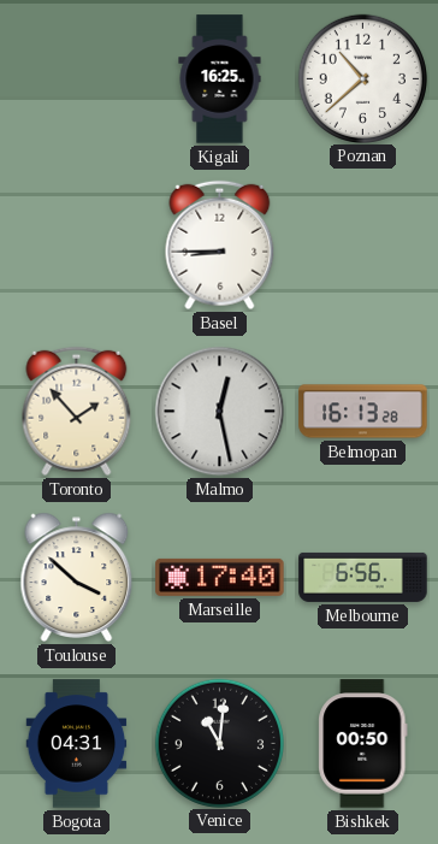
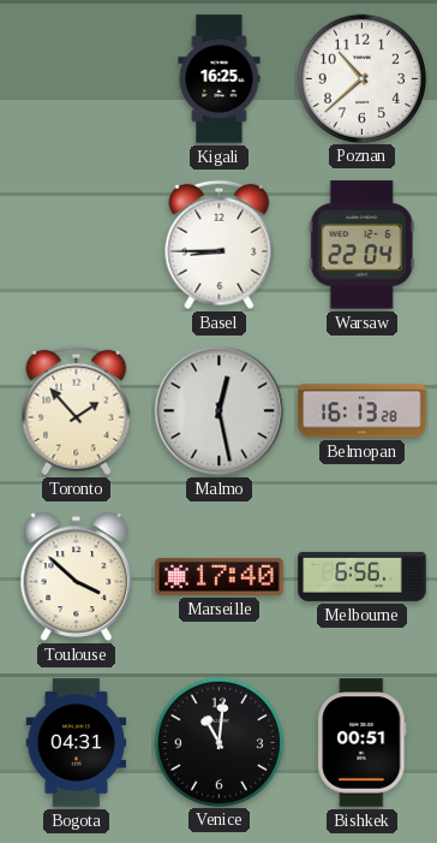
Warsaw: none -> 22:04 (361, 245)
Bishkek: 00:50 -> 00:51 (363, 743)
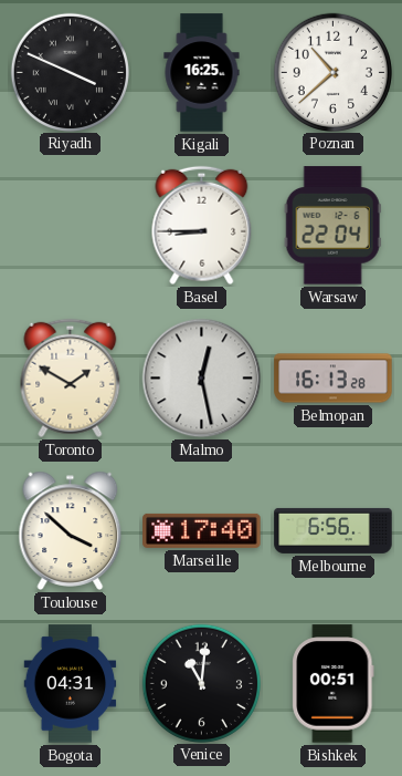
Riyadh: none -> 3:49 (70, 72)
Toronto: 1:53 -> 1:50 (71, 379)
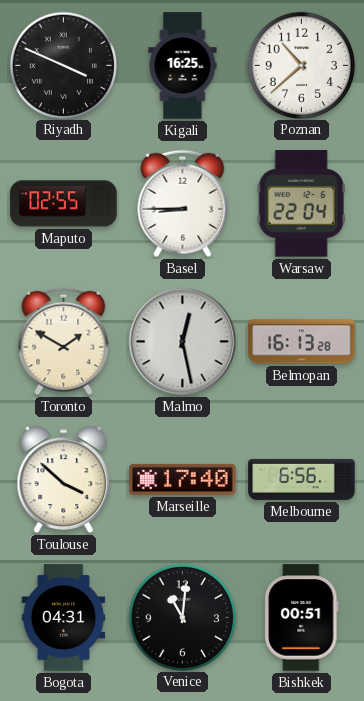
Maputo: none -> 02:55 (64, 204)
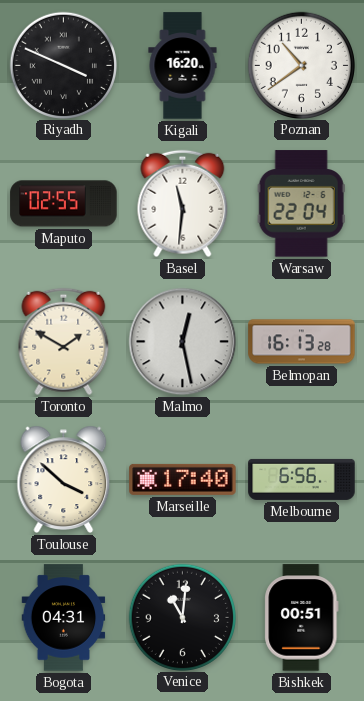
Kigali: 16:25 -> 16:20 (183, 66)
Poznan: 10:38 -> 10:39 (301, 65)
Basel: 8:45 -> 11:31 (183, 204)
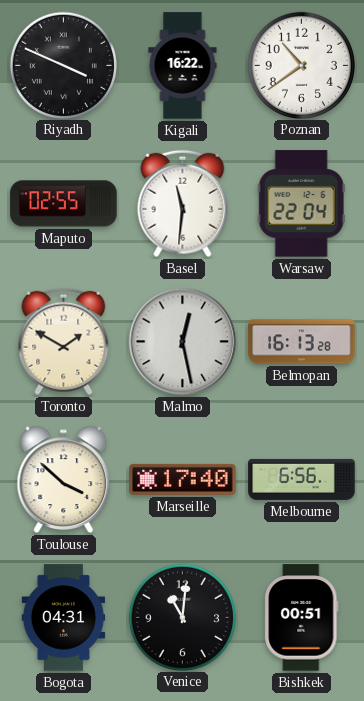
Kigali: 16:20 -> 16:22 (183, 66)
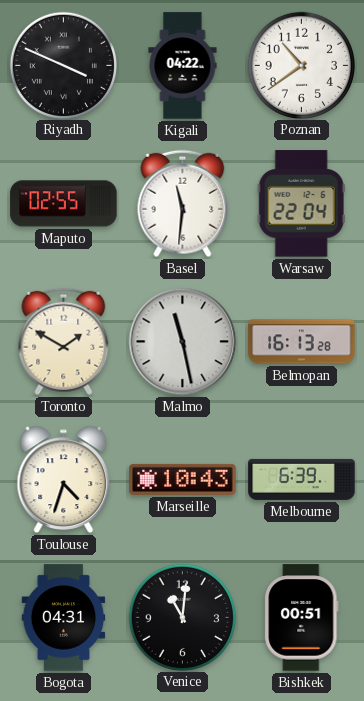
Kigali: 16:22 -> 04:22 (183, 66)
Malmo: 12:28 -> 11:28 (183, 342)
Toulouse: 3:52 -> 4:33 (64, 479)
Marseille: 17:40 -> 10:43 (183, 479)
Melbourne: 6:56 -> 6:39 (302, 479)
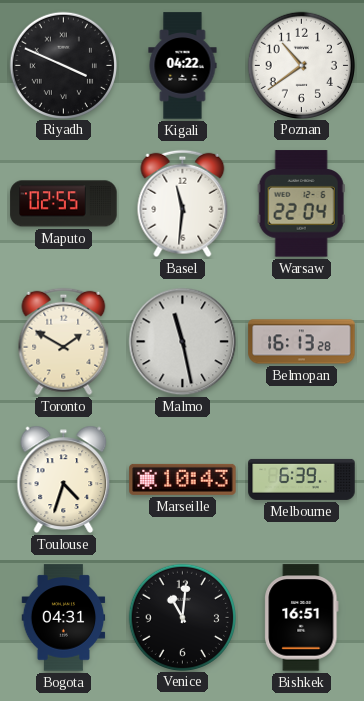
Bishkek: 00:51 -> 16:51 (302, 618)
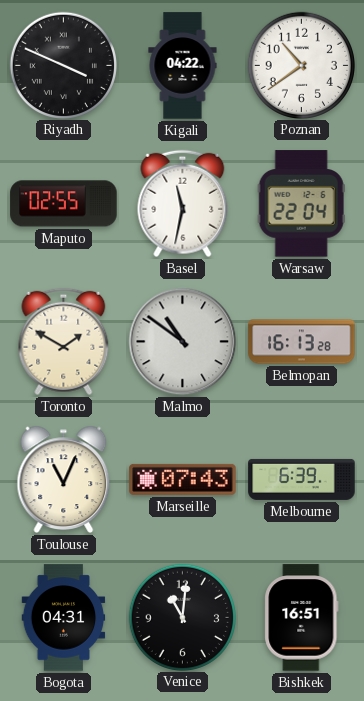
Basel: 11:31 -> 11:32 (183, 204)
Malmo: 11:28 -> 10:51 (183, 342)
Toulouse: 4:33 -> 11:04 (64, 479)
Marseille: 10:43 -> 07:43 (183, 479)
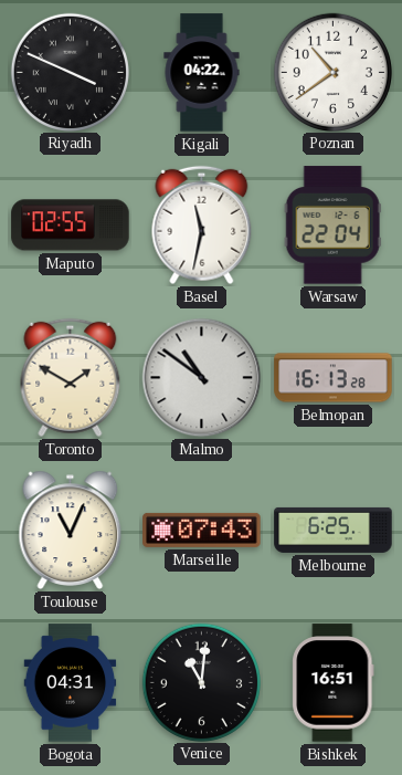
Melbourne: 6:39 -> 6:25 (334, 530)
